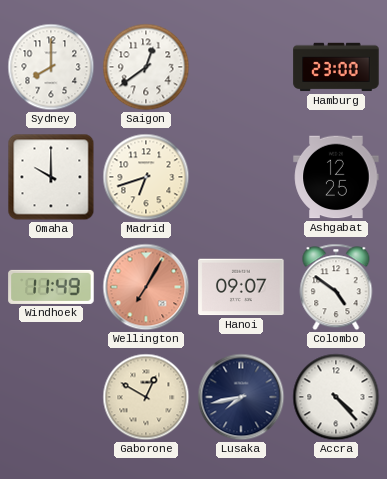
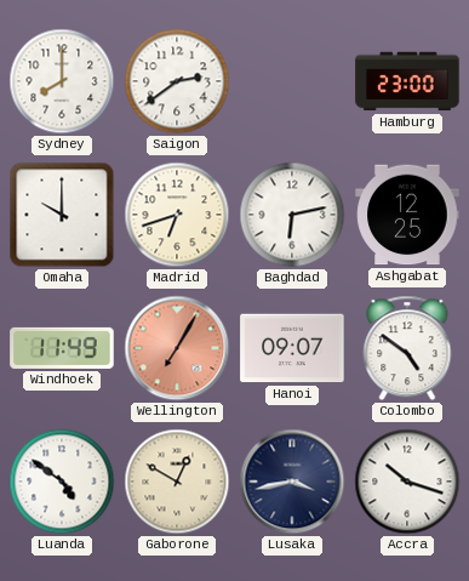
Saigon: 12:39 -> 2:39 (177, 81)
Baghdad: none -> 6:13 (292, 215)
Luanda: none -> 4:51 (62, 482)
Lusaka: 7:43 -> 3:43 (292, 482)
Accra: 4:23 -> 10:18 (407, 482)
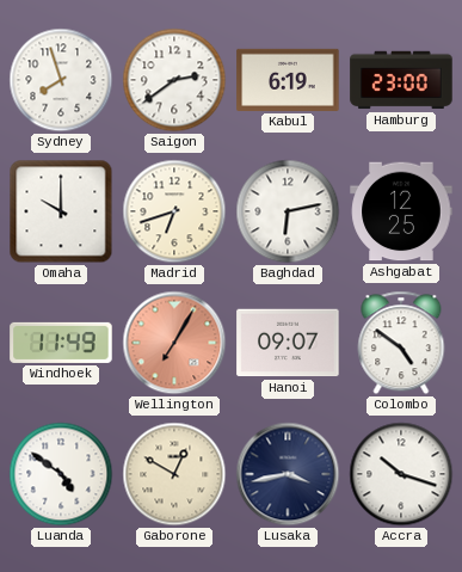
Sydney: 8:00 -> 7:57 (61, 80)
Kabul: none -> 6:19 (288, 80)
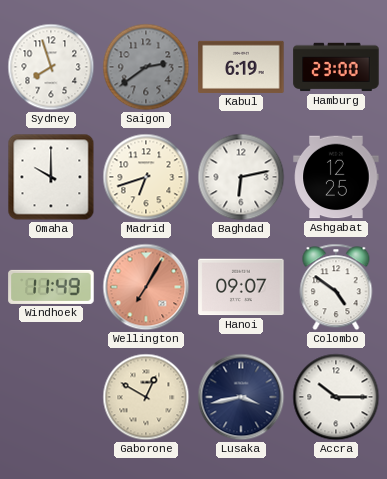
Saigon dial: white -> grey (146, 67)
Luanda: 4:51 -> none (61, 474)
Accra: 10:18 -> 10:15 (336, 397)
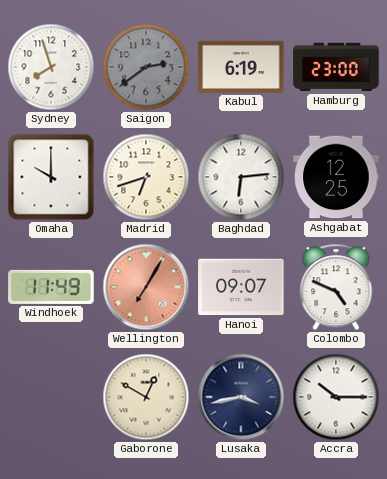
Baghdad: 6:13 -> 6:14 (241, 177)
Colombo: 4:51 -> 4:49 (336, 287)
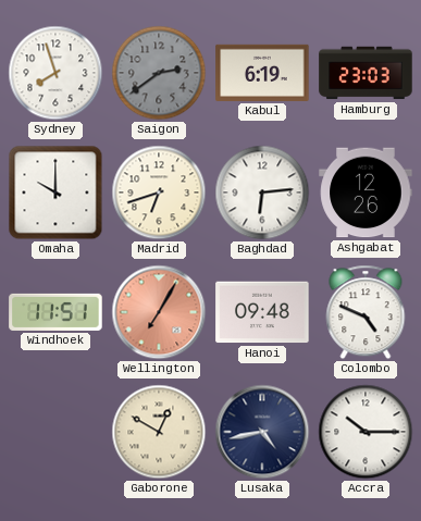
Hamburg: 23:00 -> 23:03 (366, 73)
Ashgabat: 12:25 -> 12:26 (366, 193)
Windhoek: 11:49 -> 11:51 (55, 312)
Hanoi: 09:07 -> 09:48 (262, 312)
Lusaka: 3:43 -> 4:43 (262, 432)
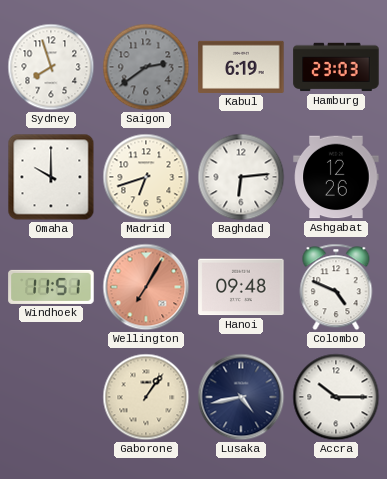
Gaborone: 12:50 -> 1:06 (146, 397)
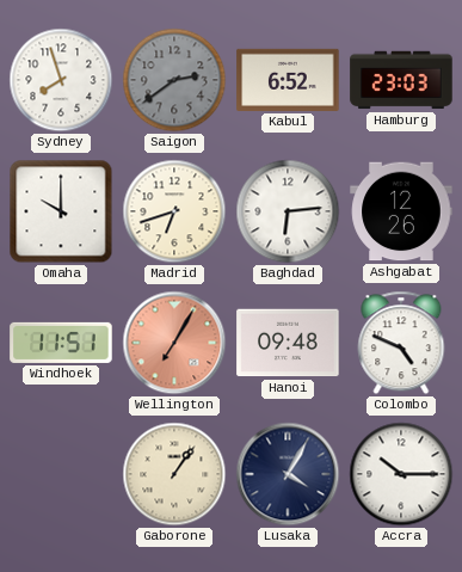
Kabul: 6:19 -> 6:52 (288, 80)
Lusaka: 4:43 -> 4:05 (288, 474)
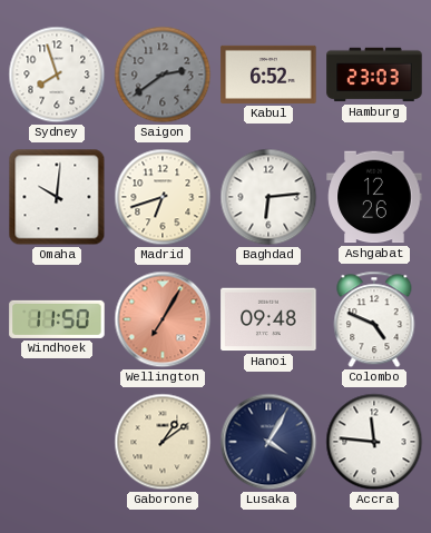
Omaha: 10:00 -> 10:01 (57, 197)
Windhoek: 11:51 -> 11:50 (57, 319)
Gaborone: 1:06 -> 1:09 (163, 442)
Accra: 10:15 -> 11:46 (374, 442)
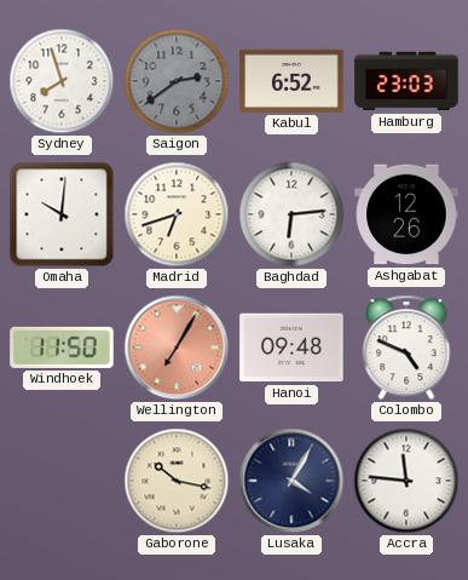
Gaborone: 1:09 -> 10:17 (177, 481)
